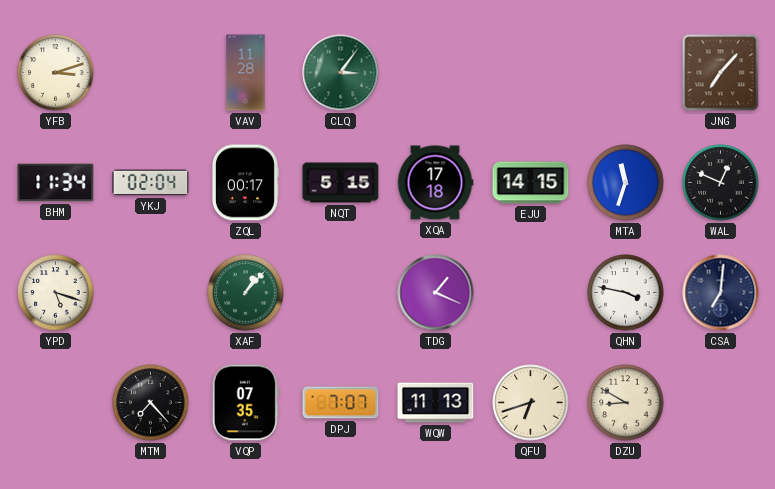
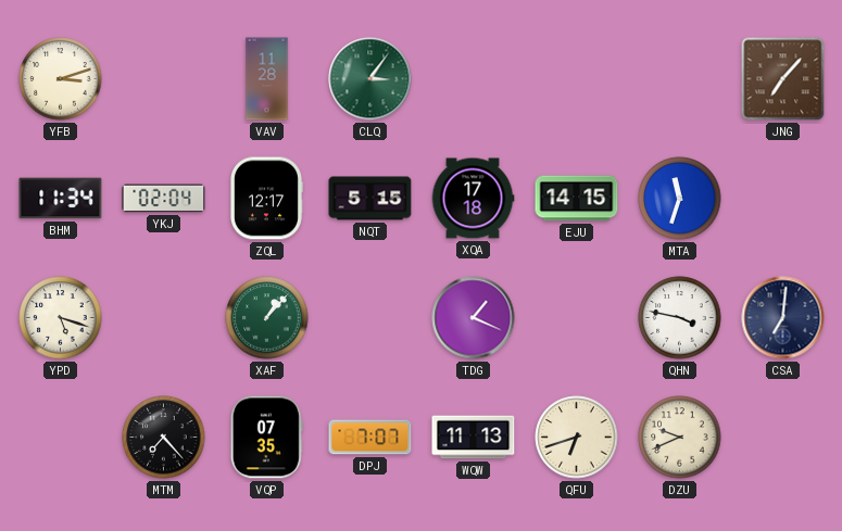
ZQL: 00:17 -> 12:17 (266, 199)
WAL: 12:49 -> none (721, 183)
DZU: 8:50 -> 9:41 (680, 438)
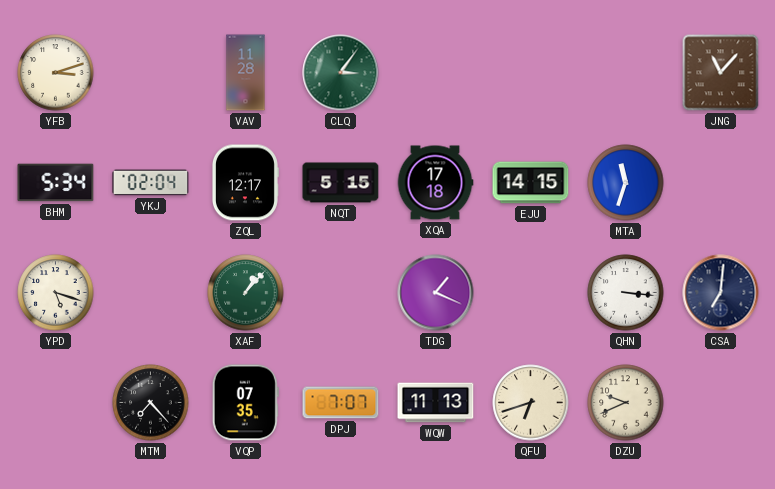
JNG: 7:07 -> 11:07 (721, 73)
BHM: 11:34 -> 5:34 (56, 183)
QHN: 3:47 -> 3:16 (626, 293)
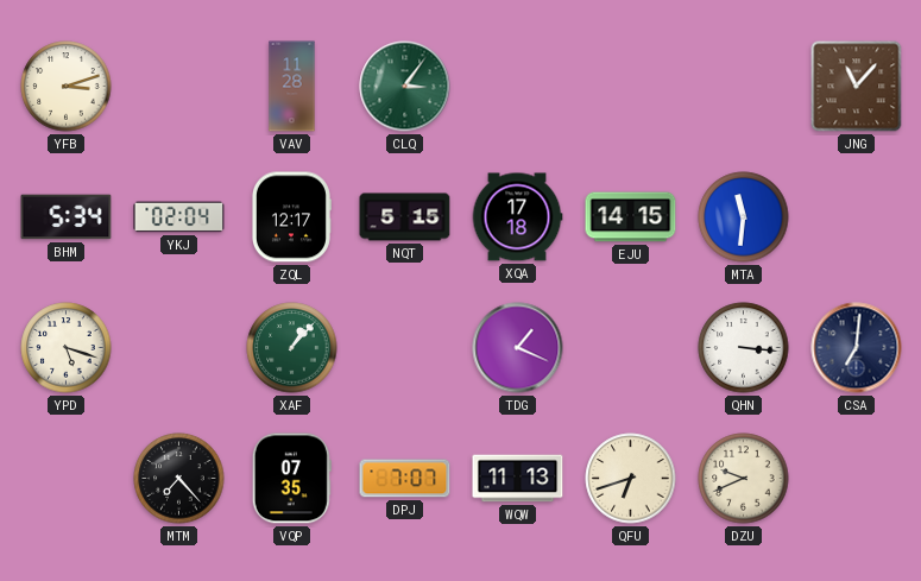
MTA: 11:33 -> 11:31 (744, 217)
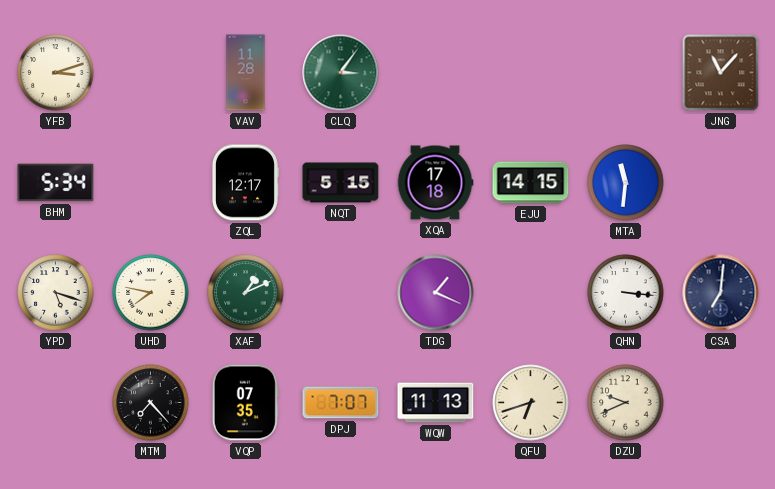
YKJ: 02:04 -> none (179, 217)
UHD: none -> 7:47 (151, 293)
XAF: 1:07 -> 1:11 (246, 293)
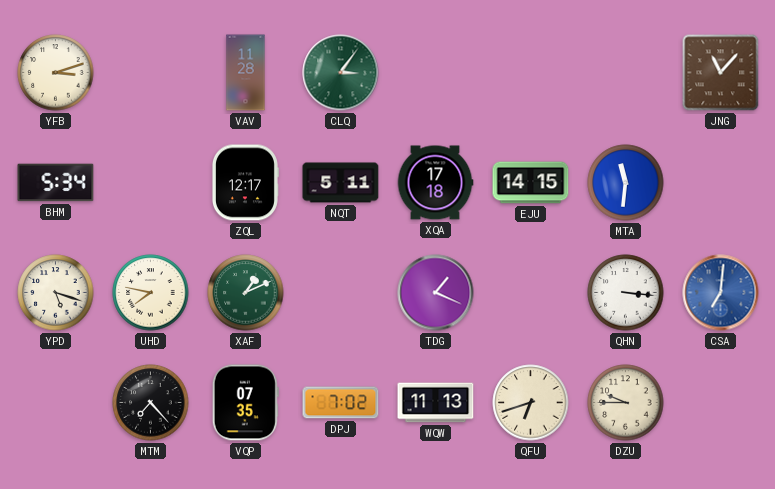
NQT: 5:15 -> 5:11 (341, 183)
CSA dial: navy -> blue (721, 293)
DPJ: 7:07 -> 7:02 (341, 403)
DZU: 9:41 -> 9:45 (626, 403)
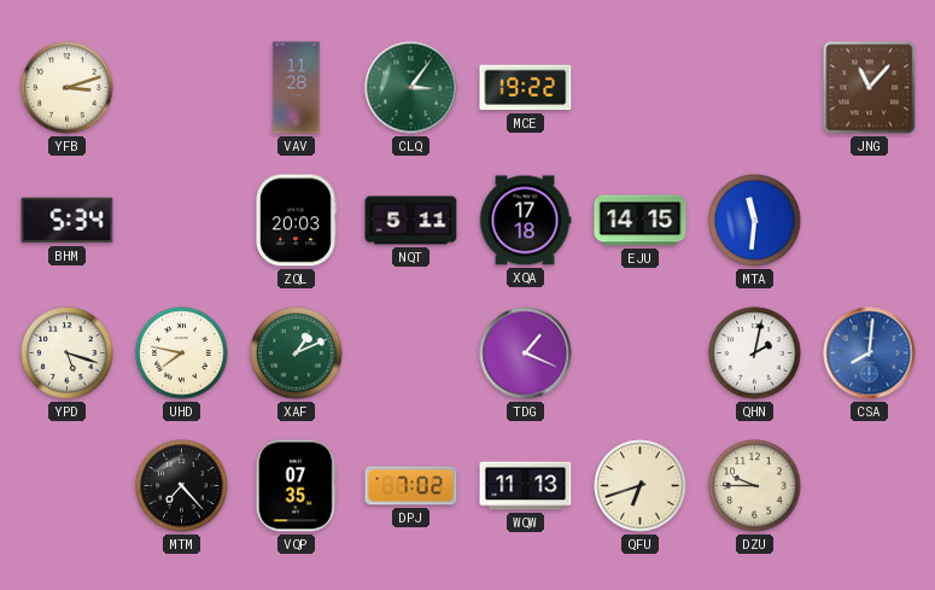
MCE: none -> 19:22 (526, 88)
ZQL: 12:17 -> 20:03 (296, 221)
QHN: 3:16 -> 2:02 (755, 354)
CSA: 7:01 -> 8:01 (870, 354)
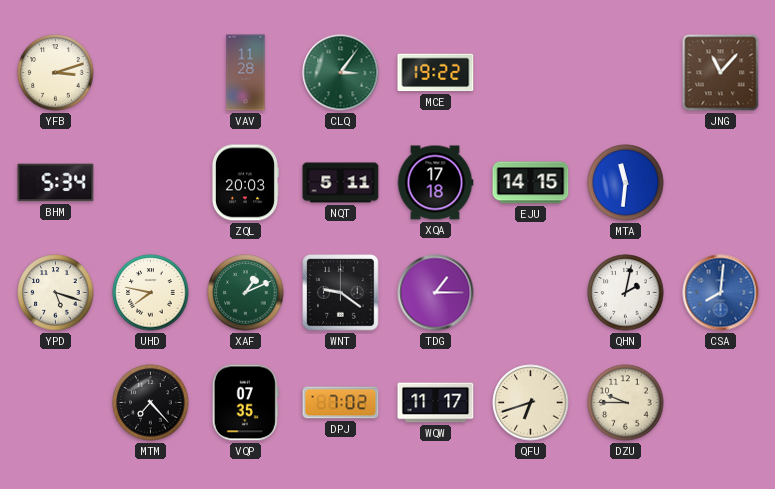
WNT: none -> 9:21 (341, 293)
TDG: 1:19 -> 1:15 (436, 293)
WQW: 11:13 -> 11:17 (436, 403)
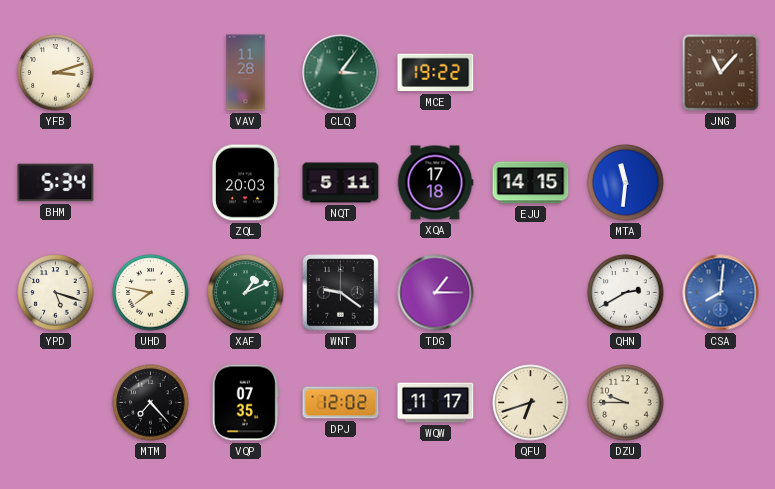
QHN: 2:02 -> 2:40 (626, 293)
DPJ: 7:02 -> 12:02 (341, 403)
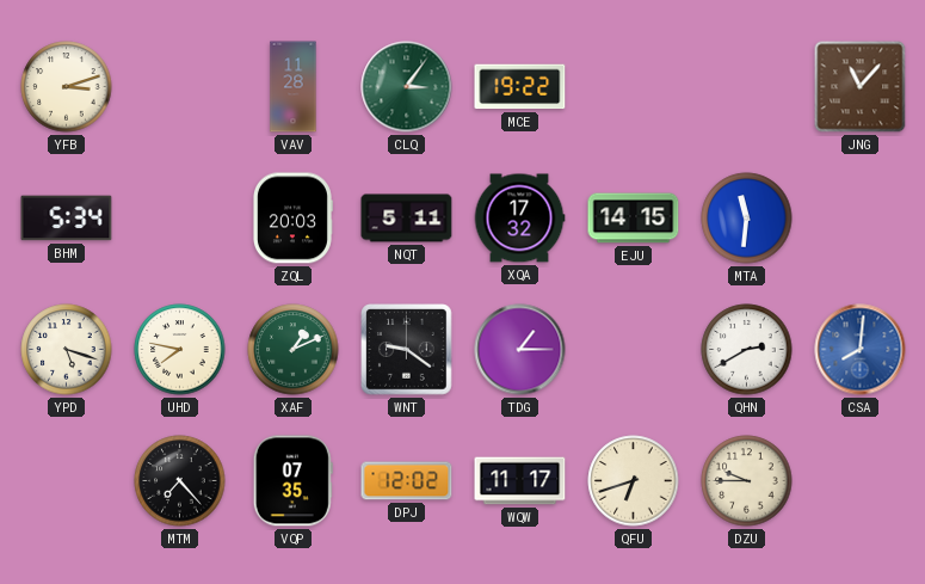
XQA: 17:18 -> 17:32 (519, 219)
